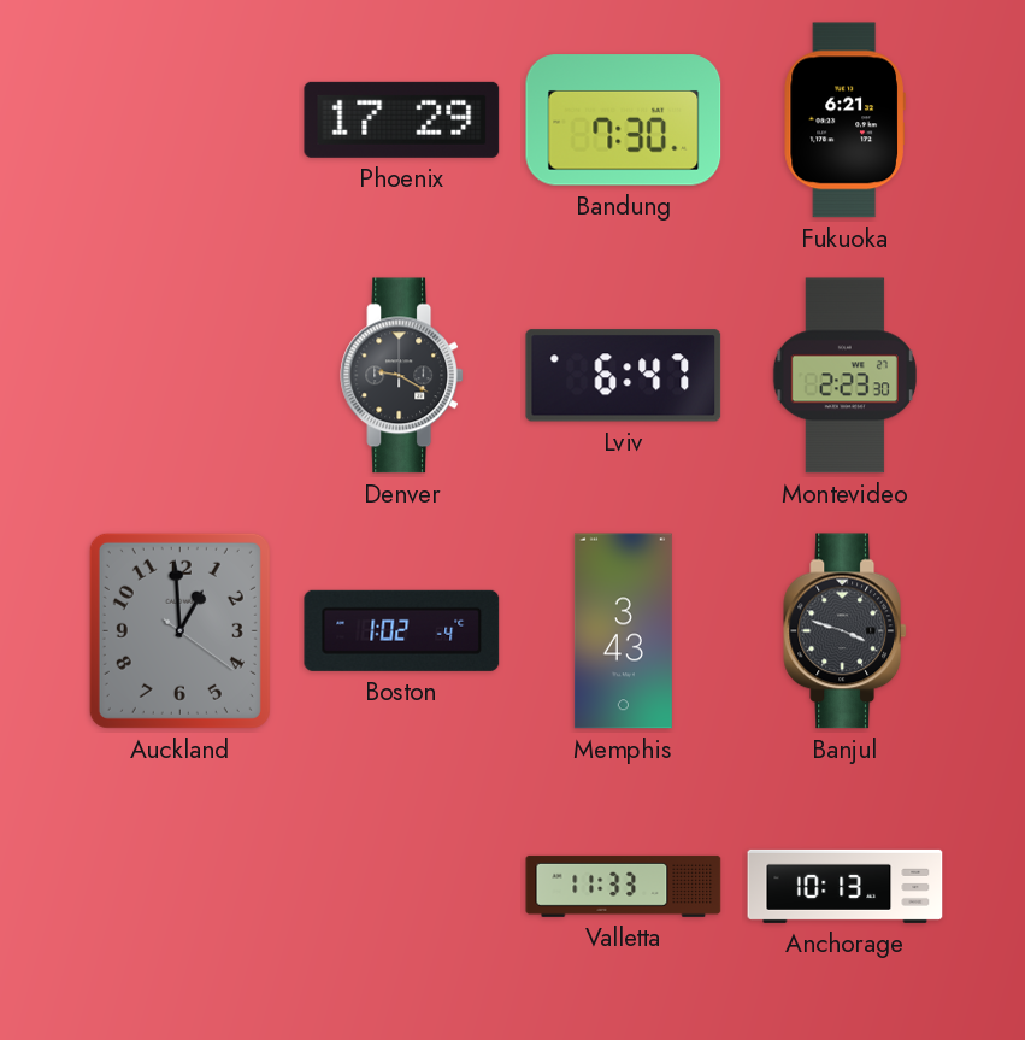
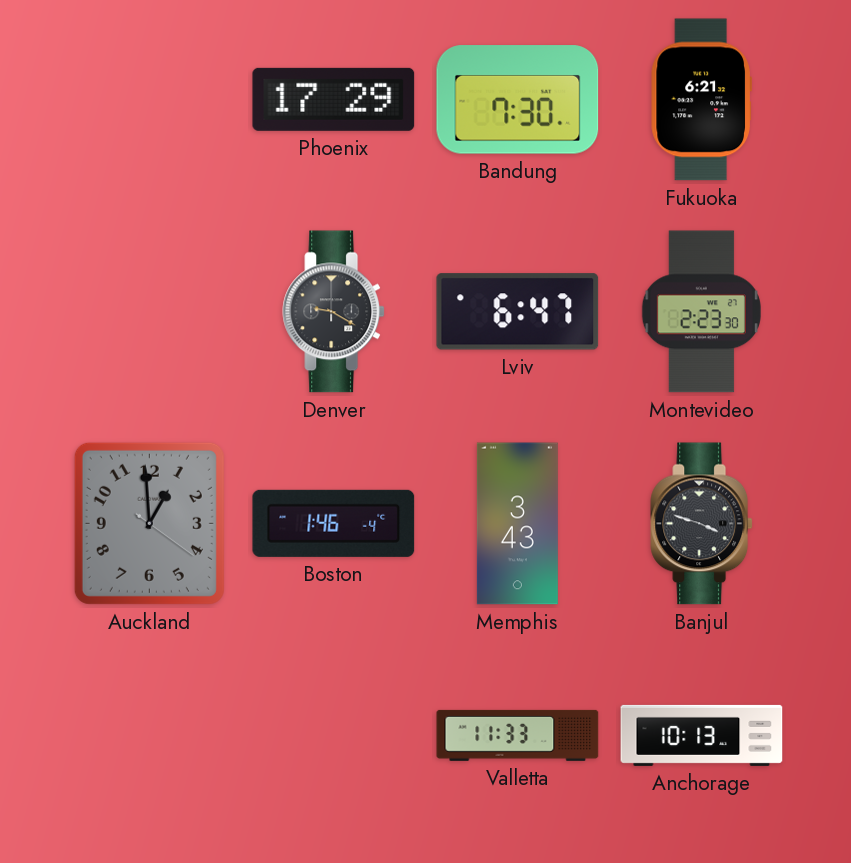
Boston: 1:02 -> 1:46 (334, 523)
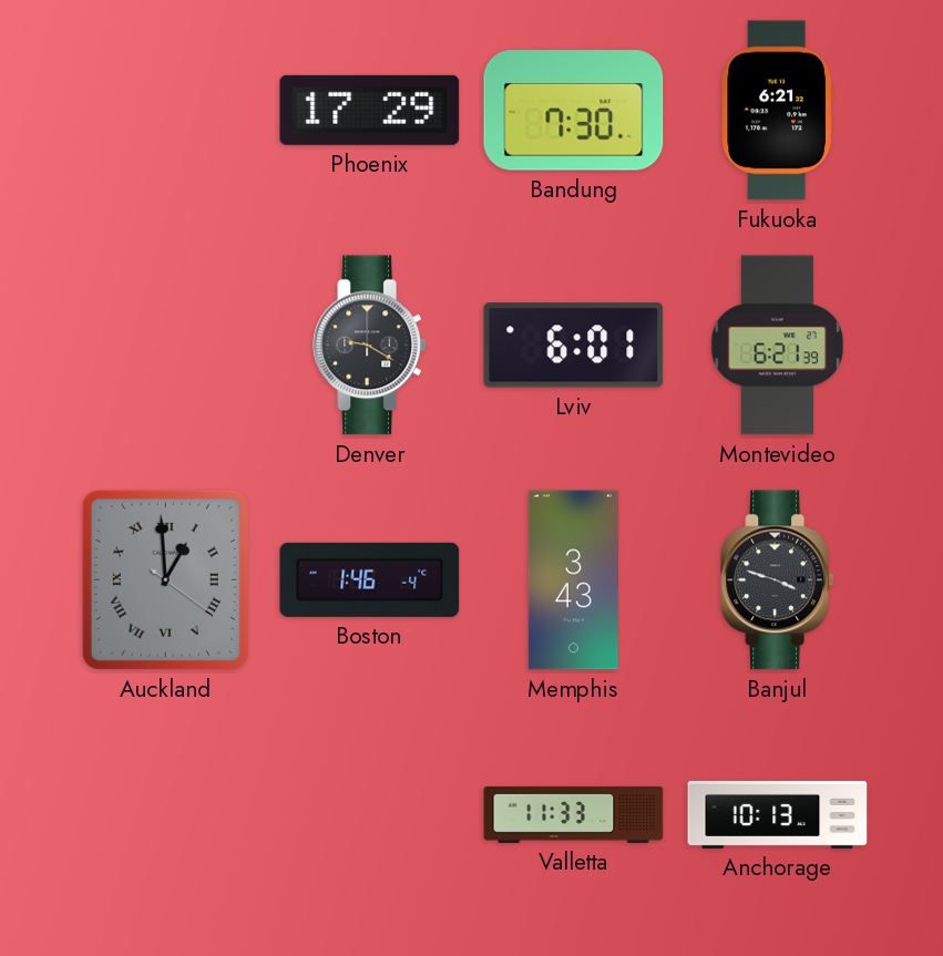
Lviv: 6:47 -> 6:01 (574, 346)
Montevideo: 2:23 -> 6:21 (777, 346)
Auckland numerals: Arabic -> Roman (165, 579)
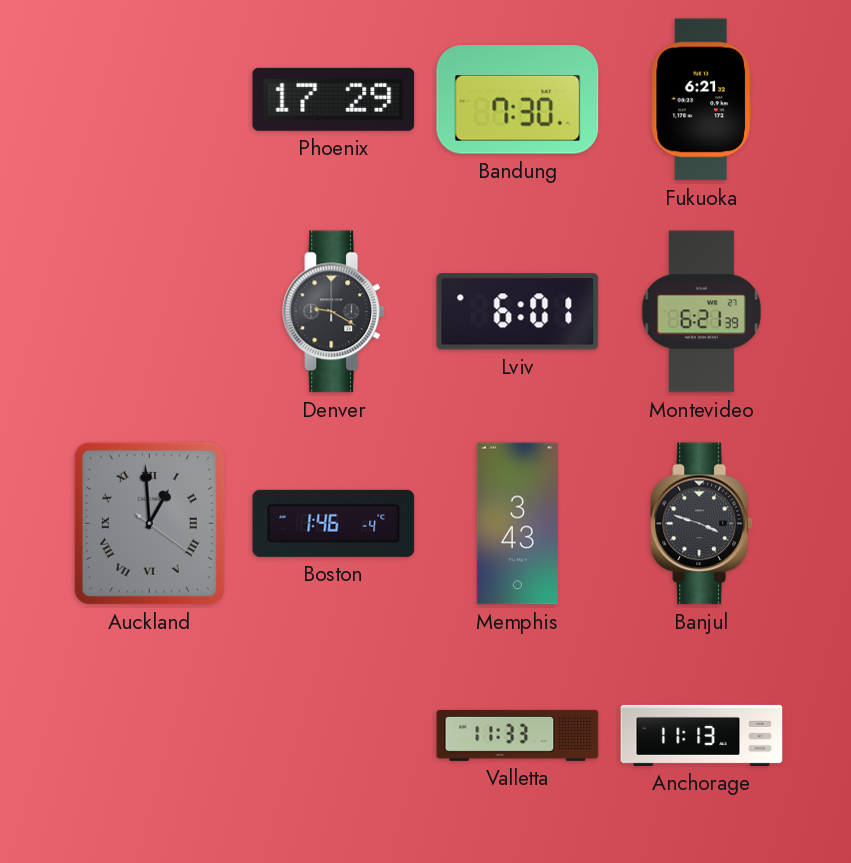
Anchorage: 10:13 -> 11:13 (702, 735)
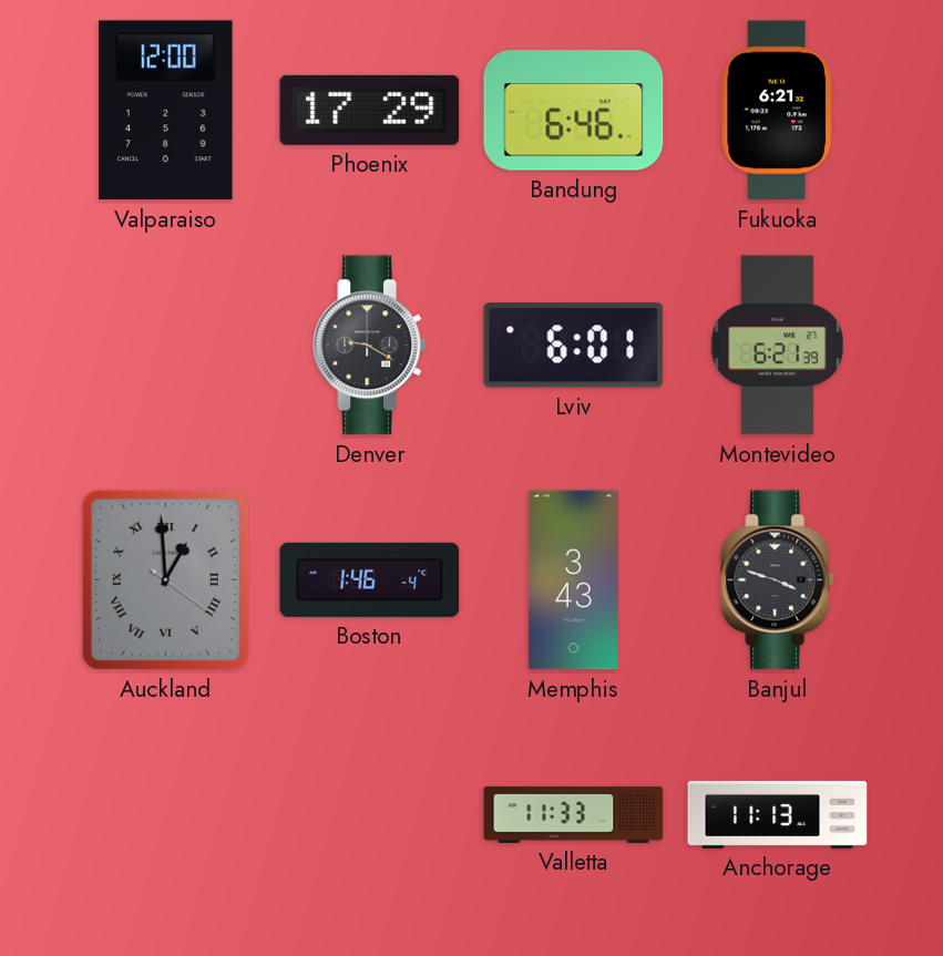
Valparaiso: none -> 12:00 (166, 111)
Bandung: 7:30 -> 6:46 (574, 111)
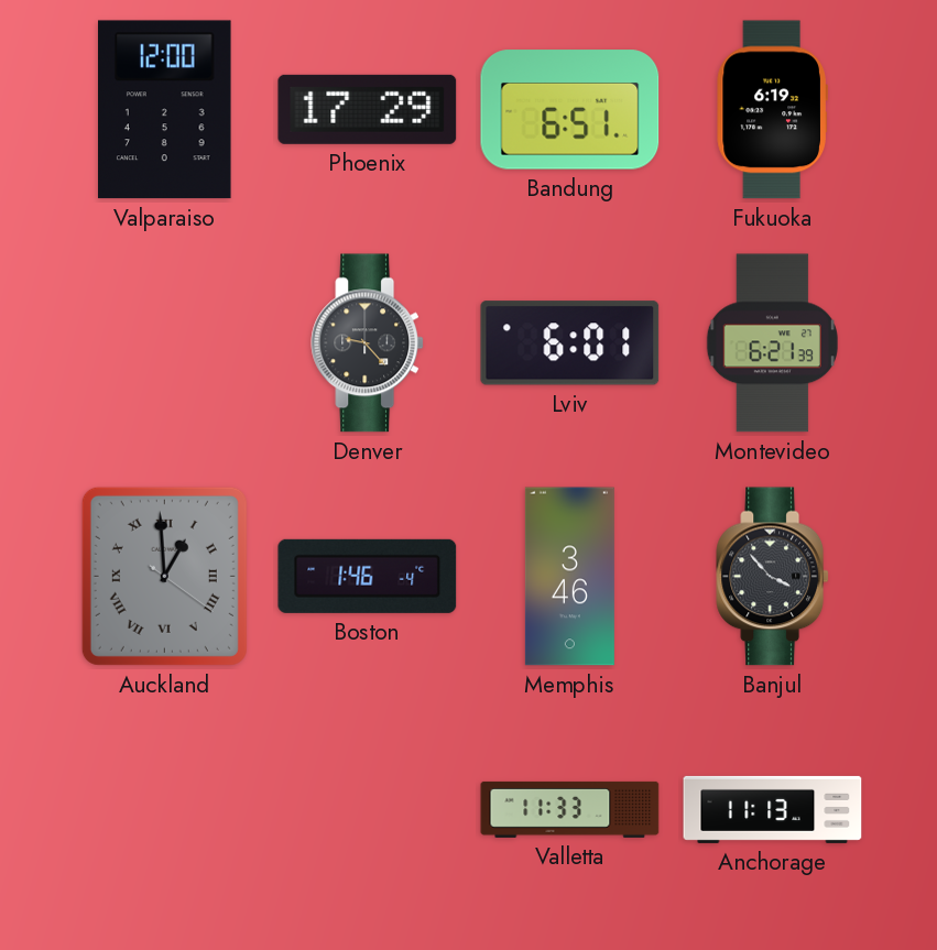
Bandung: 6:46 -> 6:51 (570, 110)
Fukuoka: 6:21 -> 6:19 (772, 110)
Denver: 9:20 -> 9:23 (368, 343)
Memphis: 3:43 -> 3:46 (569, 577)
Banjul: 3:48 -> 3:53 (773, 577)
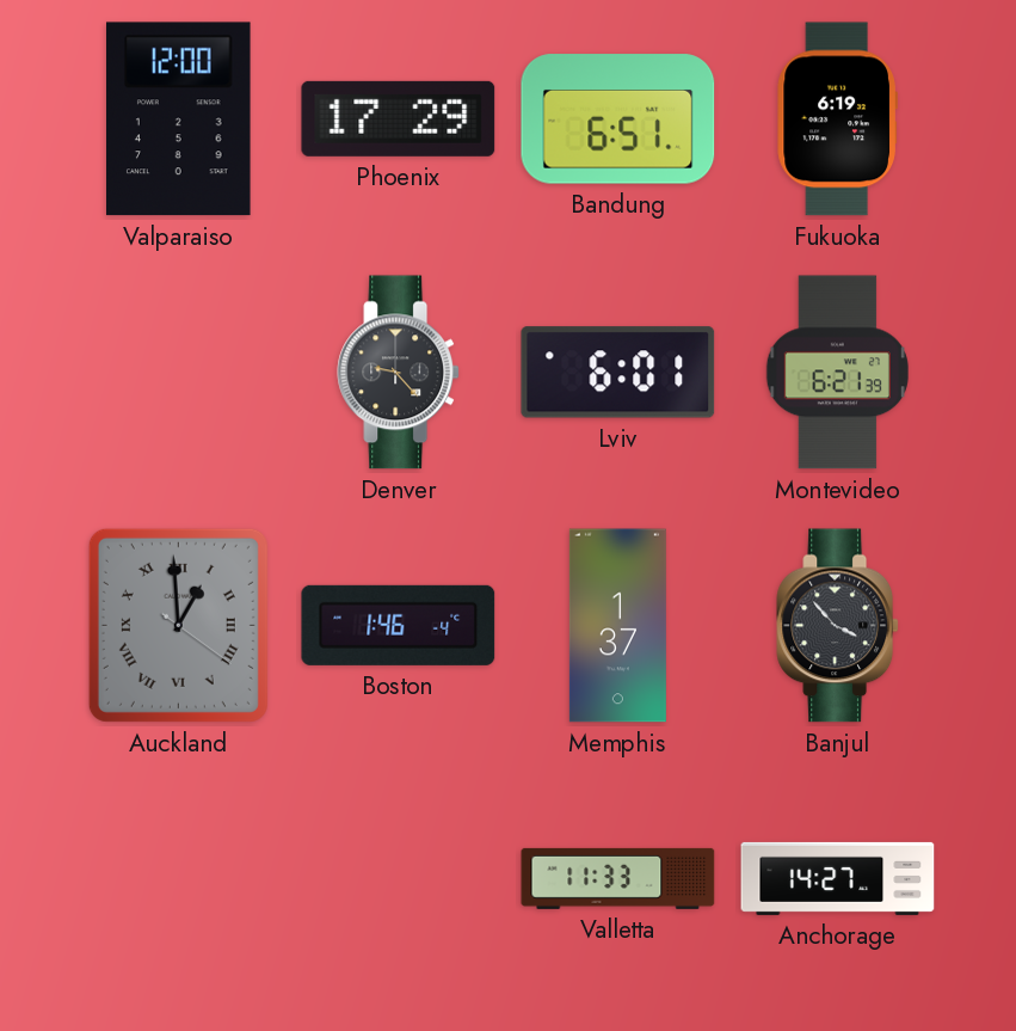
Memphis: 3:46 -> 1:37 (617, 626)
Anchorage: 11:13 -> 14:27 (838, 878)
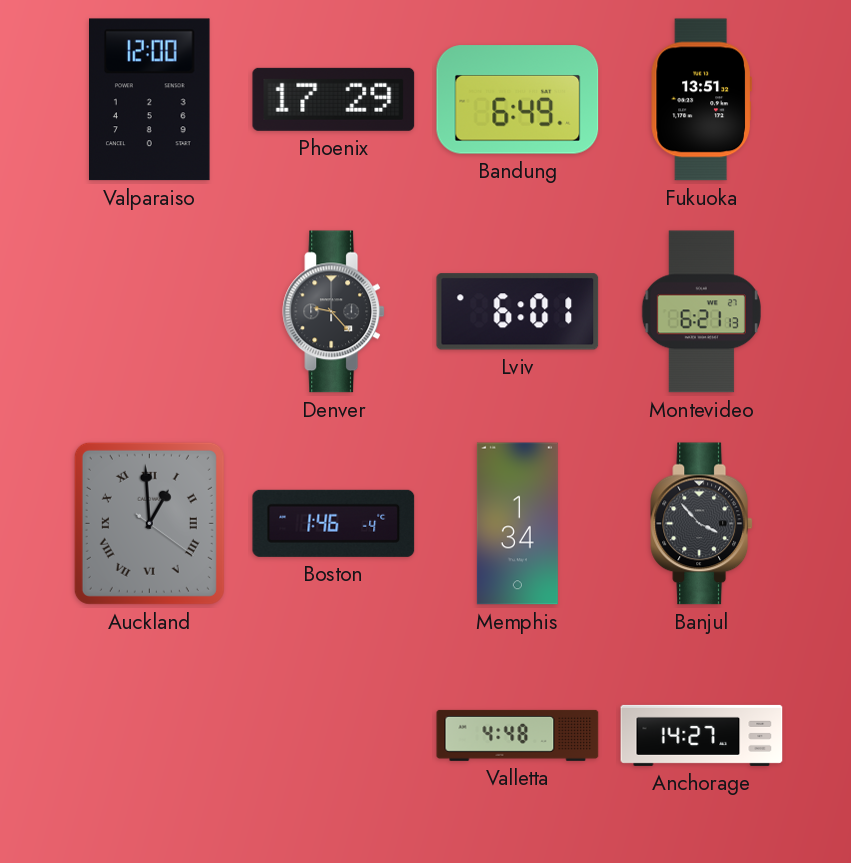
Bandung: 6:51 -> 6:49 (518, 100)
Fukuoka: 6:19 -> 13:51 (701, 100)
Montevideo: 6:21:39 -> 6:21:13 (701, 312)
Memphis: 1:37 -> 1:34 (517, 524)
Valletta: 11:33 -> 4:48 (518, 735)
